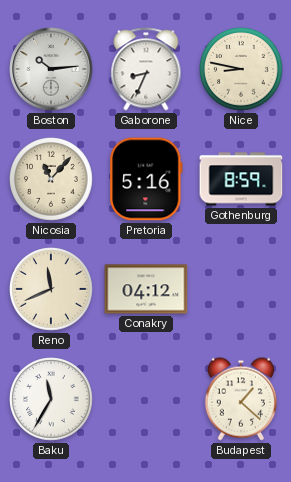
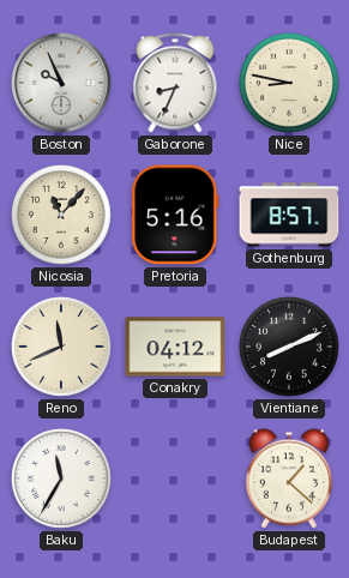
Boston: 10:14 -> 9:56 (61, 83)
Gothenburg: 8:59 -> 8:57 (289, 215)
Vientiane: none -> 8:11 (290, 348)
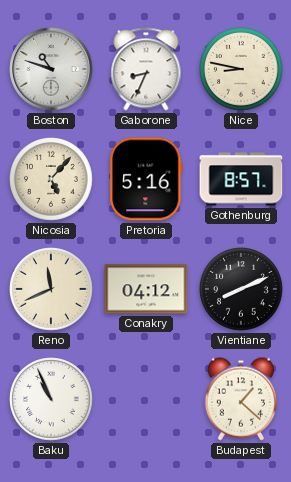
Boston: 9:56 -> 10:48 (51, 69)
Nicosia: 11:07 -> 5:07 (52, 180)
Baku: 11:35 -> 10:56 (52, 400)
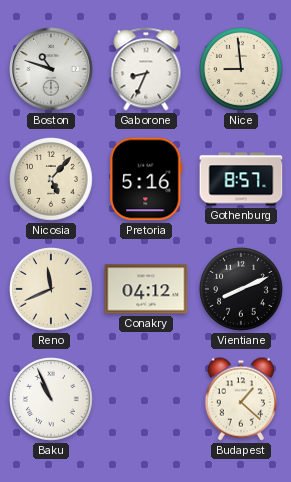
Nice: 8:47 -> 8:59 (242, 70)
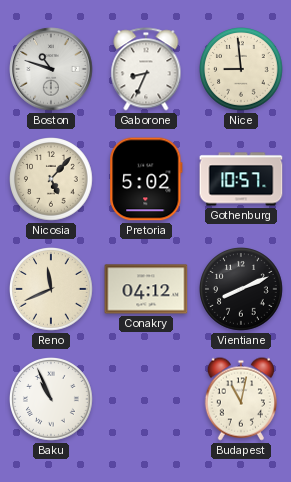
Pretoria: 5:16 -> 5:02 (146, 179)
Gothenburg: 8:57 -> 10:57 (241, 179)
Budapest: 1:22 -> 11:02 (241, 399)
